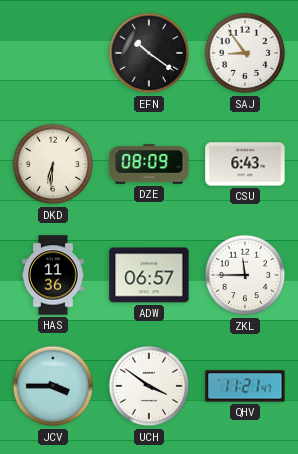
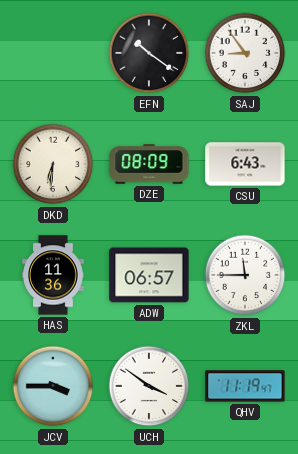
QHV: 11:21 -> 11:19 (245, 386)
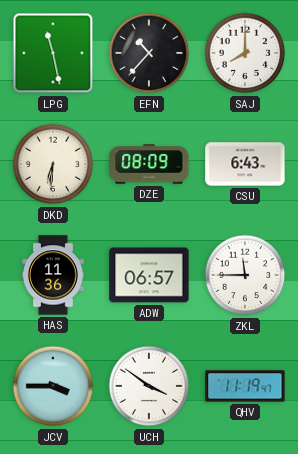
LPG: none -> 11:28 (53, 53)
EFN: 10:21 -> 10:37 (149, 53)
SAJ: 8:54 -> 8:00 (245, 53)
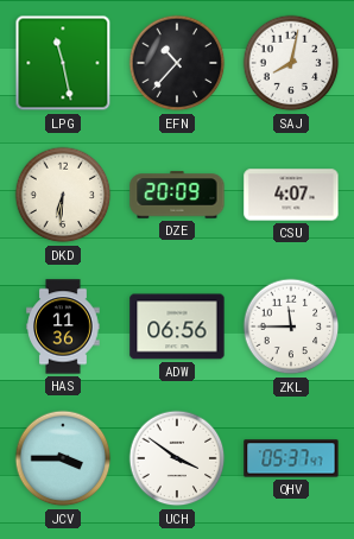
SAJ: 8:00 -> 8:02 (291, 63)
DZE: 08:09 -> 20:09 (177, 195)
CSU: 6:43 -> 4:07 (291, 195)
ADW: 06:57 -> 06:56 (177, 326)
QHV: 11:19 -> 05:37 (291, 458)
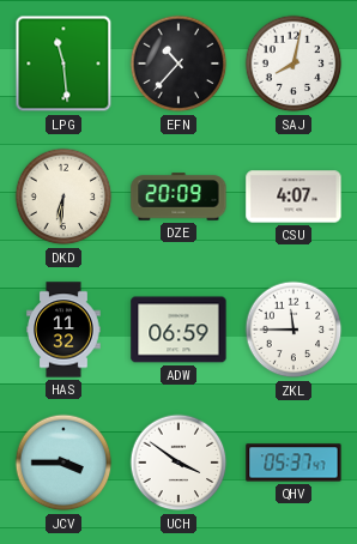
LPG: 11:28 -> 11:29 (63, 64)
HAS: 11:36 -> 11:32 (63, 330)
ADW: 06:56 -> 06:59 (179, 330)
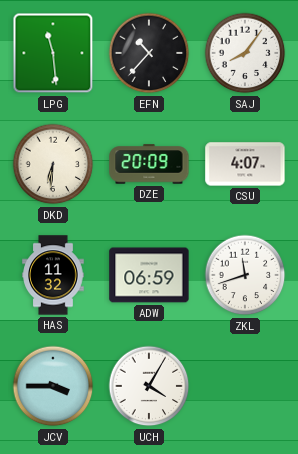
SAJ: 8:02 -> 8:06 (245, 53)
ZKL: 11:45 -> 11:42 (245, 275)
UCH: 3:51 -> 4:05 (149, 386)
QHV: 05:37 -> none (294, 463)
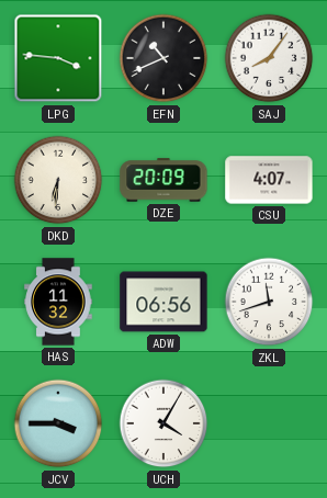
LPG: 11:29 -> 3:46 (58, 58)
EFN: 10:37 -> 10:41 (163, 58)
ADW: 06:59 -> 06:56 (163, 302)
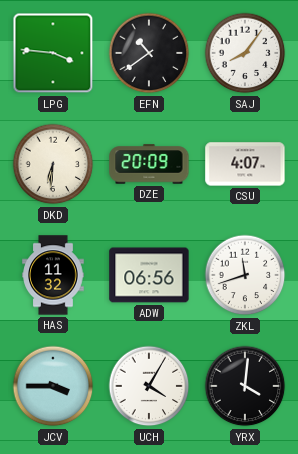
EFN: 10:41 -> 10:39 (149, 53)
YRX: none -> 4:01 (245, 386)
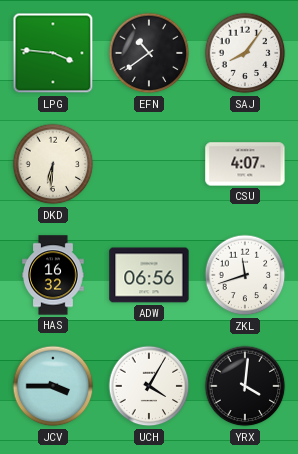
DZE: 20:09 -> none (149, 164)
HAS: 11:32 -> 16:32 (53, 275)
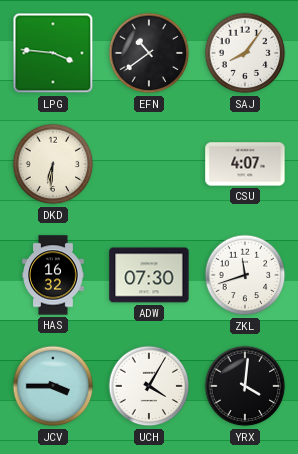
ADW: 06:56 -> 07:30 (149, 275)
